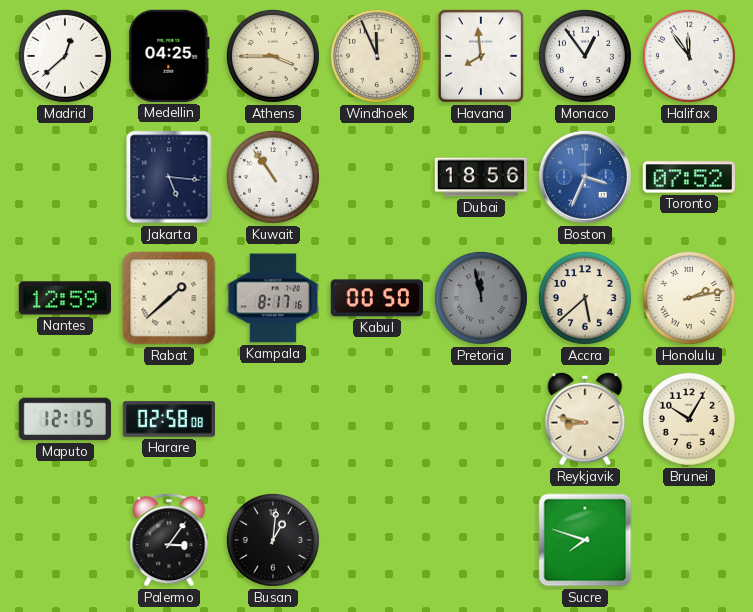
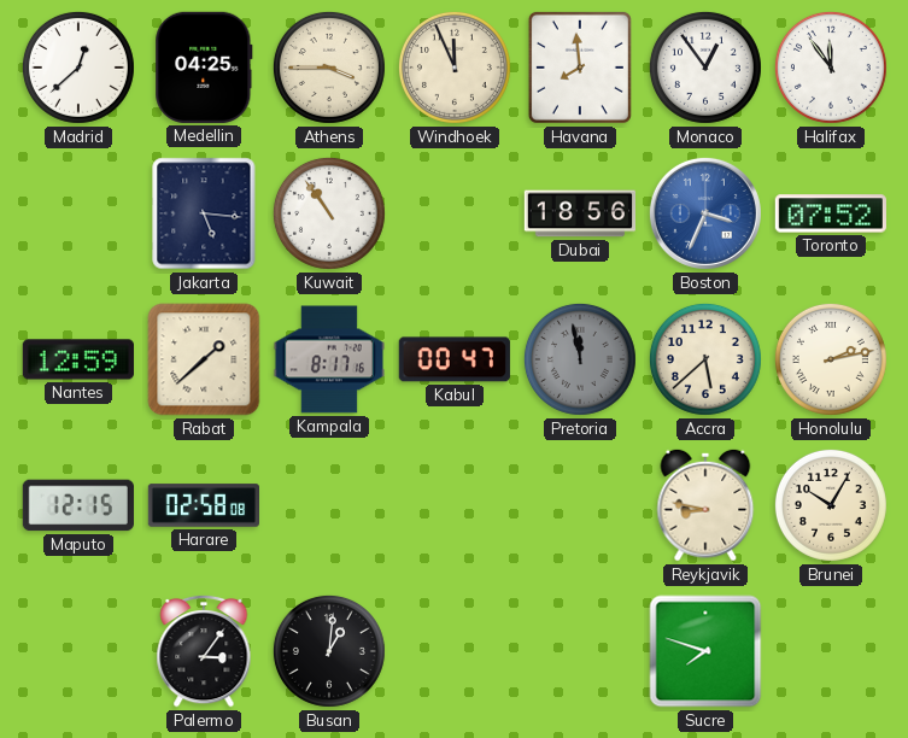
Kabul: 00:50 -> 00:47 (455, 359)
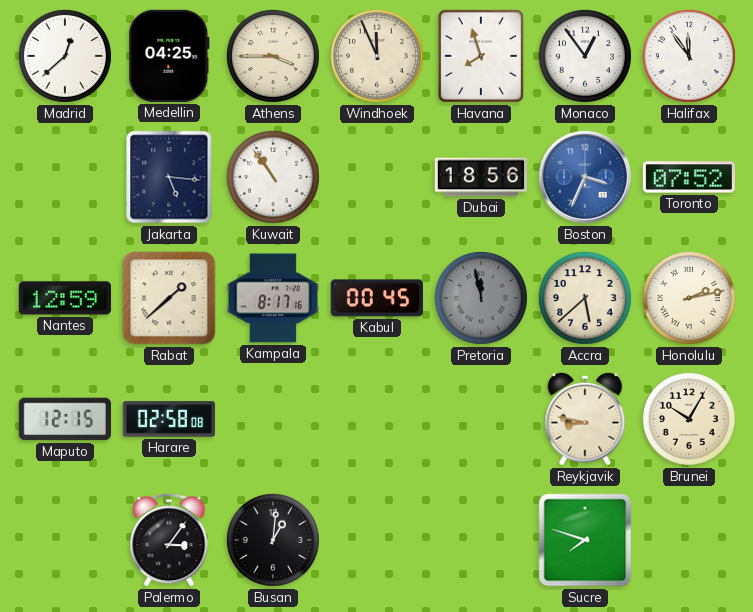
Havana: 7:59 -> 7:57 (481, 56)
Kabul: 00:47 -> 00:45 (377, 298)
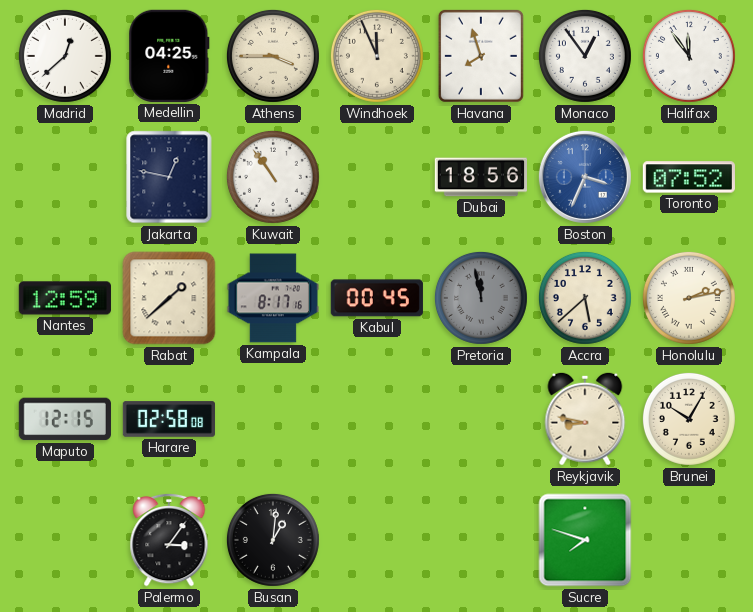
Jakarta: 5:16 -> 12:47 (169, 177)
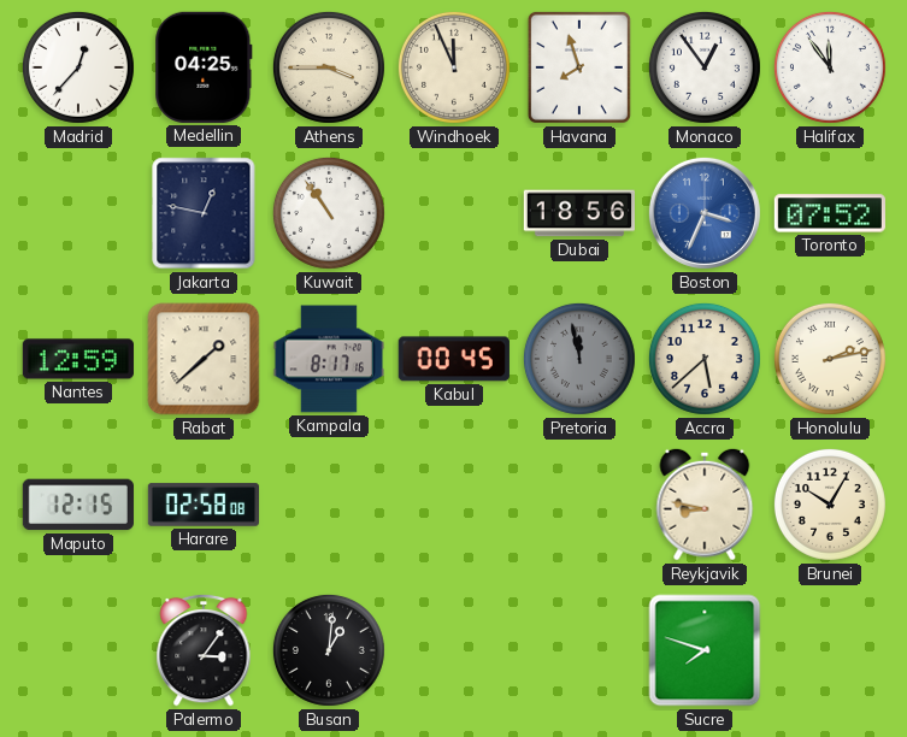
Madrid: 12:38 -> 12:37 (78, 67)
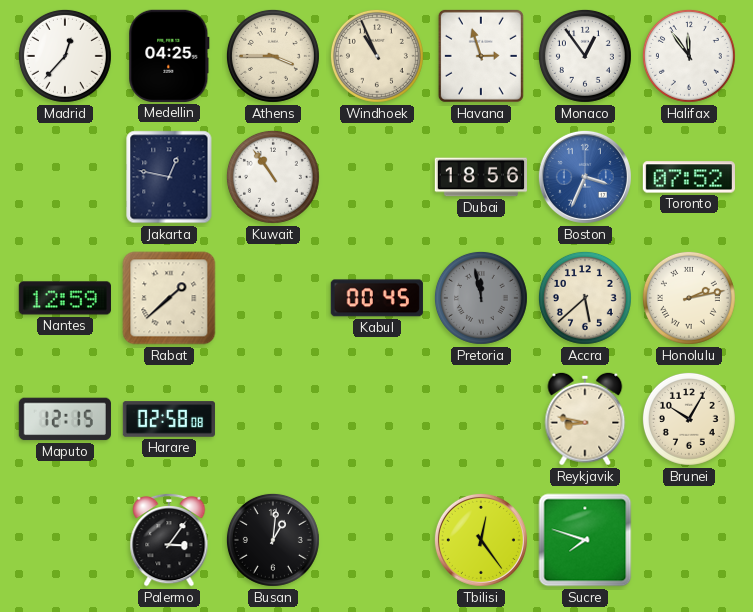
Windhoek: 11:56 -> 10:56 (377, 56)
Havana: 7:57 -> 2:57 (481, 56)
Kampala: 8:17 -> none (328, 359)
Tbilisi: none -> 12:24 (481, 540)
